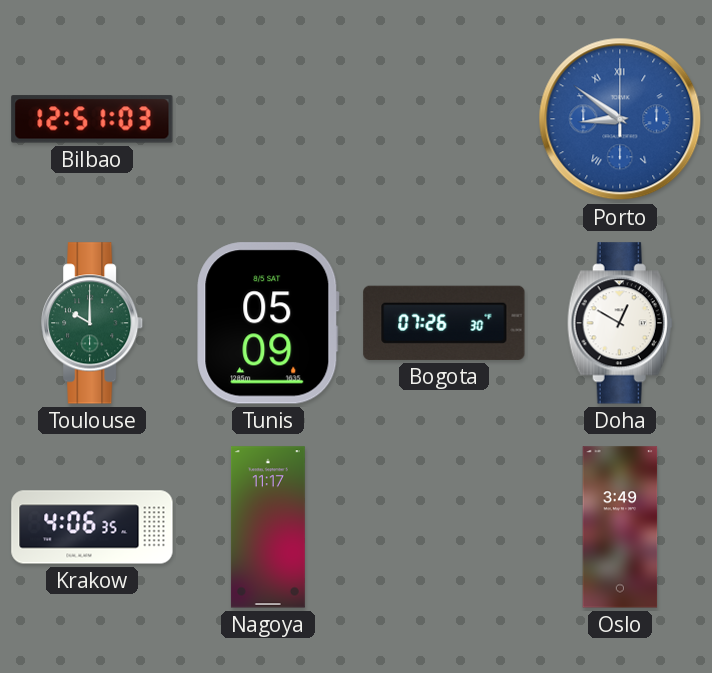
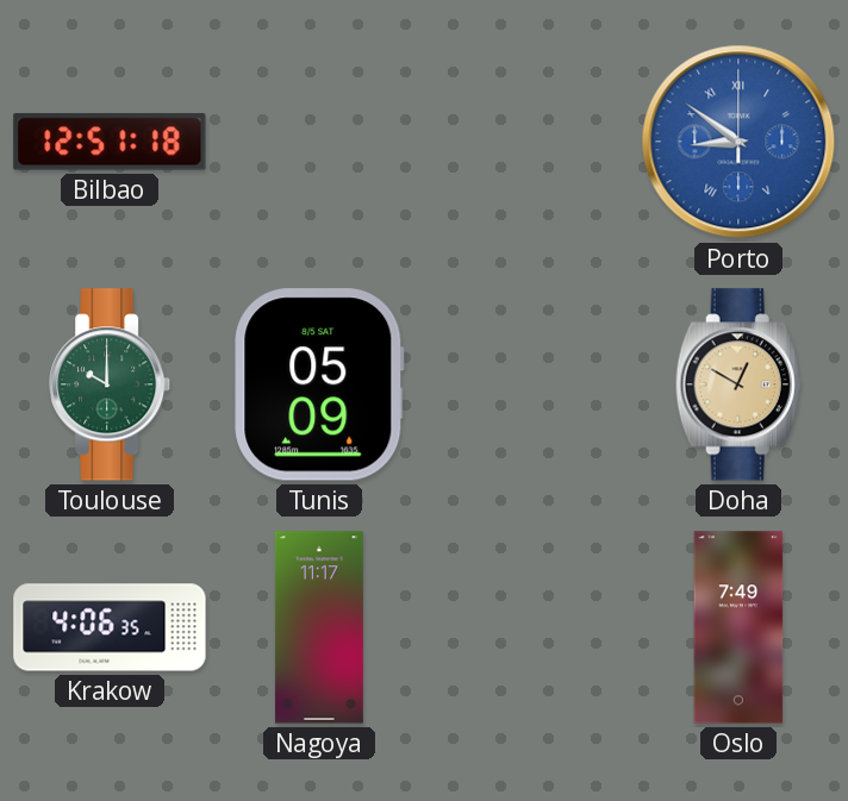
Bilbao: 12:51:03 -> 12:51:18 (110, 142)
Bogota: 07:26 -> none (444, 323)
Doha dial: white -> champagne (738, 384)
Oslo: 3:49 -> 7:49 (738, 627)
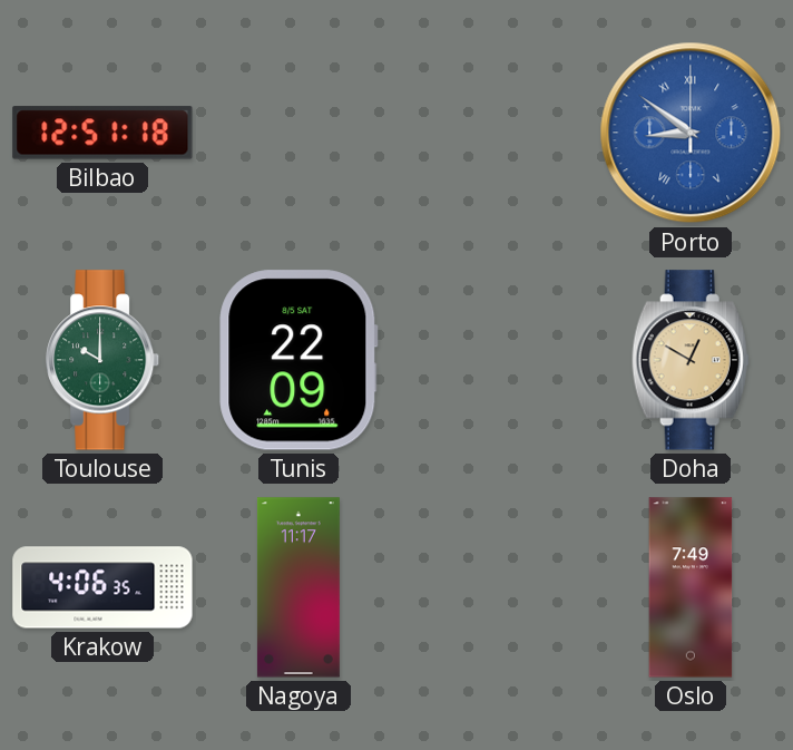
Tunis: 05:09 -> 22:09 (298, 360)
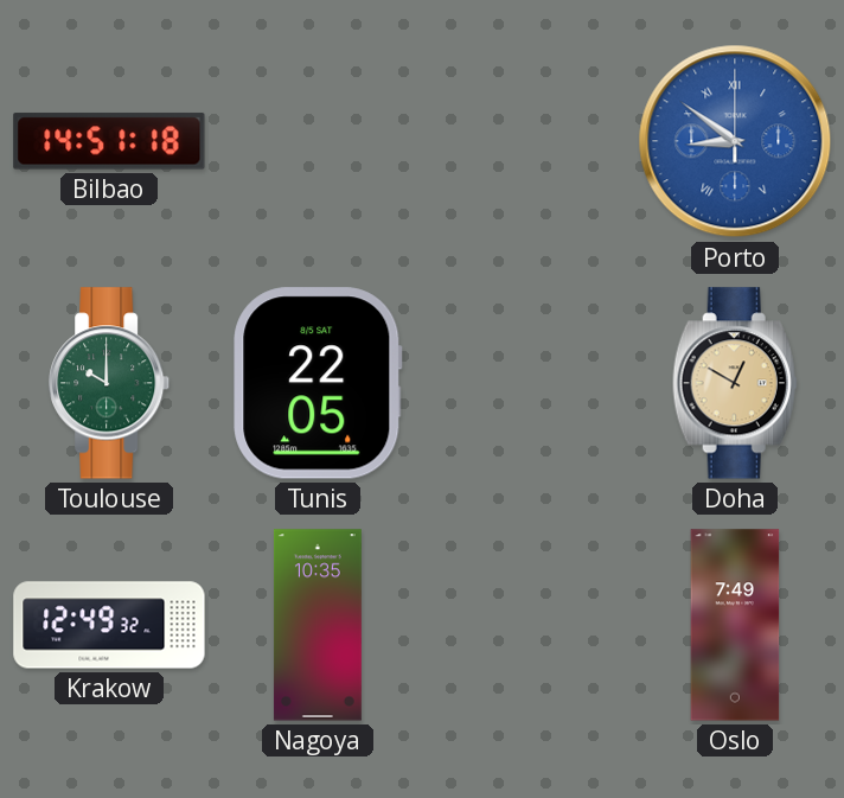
Bilbao: 12:51 -> 14:51 (109, 141)
Tunis: 22:09 -> 22:05 (318, 383)
Krakow: 4:06 -> 12:49 (109, 625)
Nagoya: 11:17 -> 10:35 (318, 625)
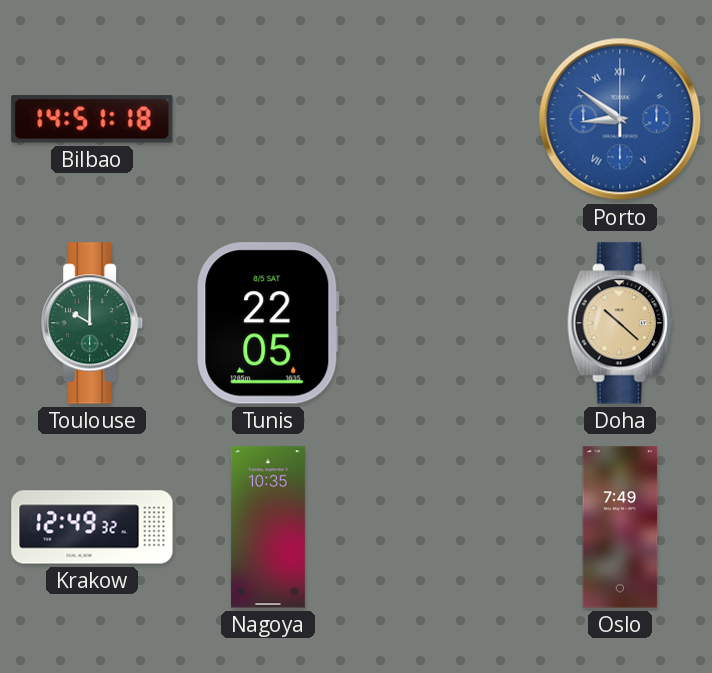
Doha: 12:50 -> 10:22 (620, 323)
